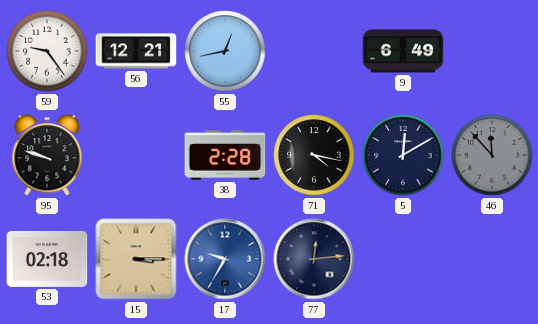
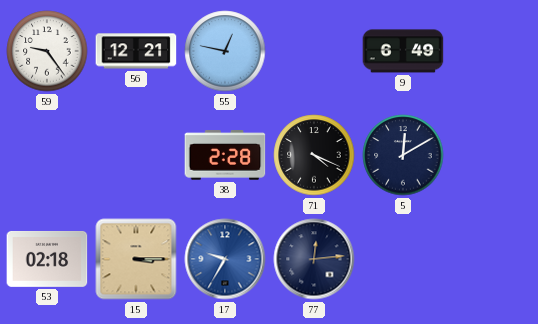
55: 12:43 -> 12:47 (225, 51)
95: 9:48 -> none (47, 155)
71: 4:17 -> 4:19 (314, 155)
46: 11:53 -> none (492, 155)
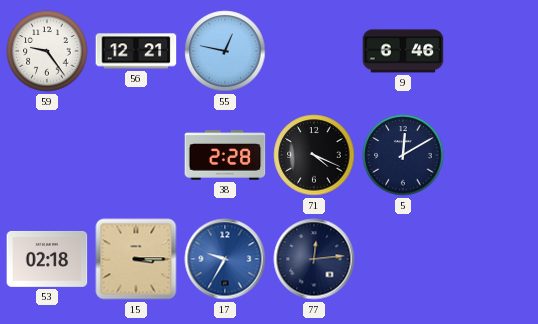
9: 6:49 -> 6:46 (403, 51)
